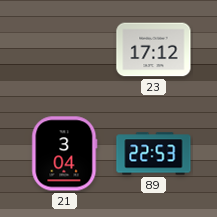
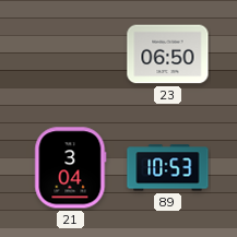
23: 17:12 -> 06:50 (168, 55)
89: 22:53 -> 10:53 (168, 168)
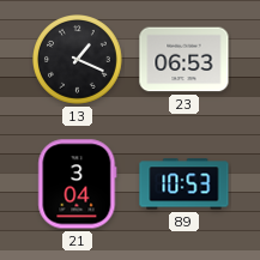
13: none -> 1:19 (78, 60)
23: 06:50 -> 06:53 (185, 60)
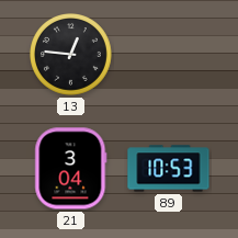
13: 1:19 -> 12:46 (71, 55)
23: 06:53 -> none (185, 60)
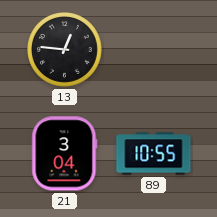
89: 10:53 -> 10:55 (154, 154)
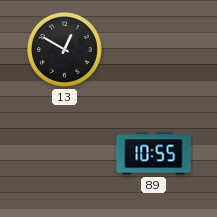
13: 12:46 -> 12:50 (65, 50)
21: 3:04 -> none (65, 154)
